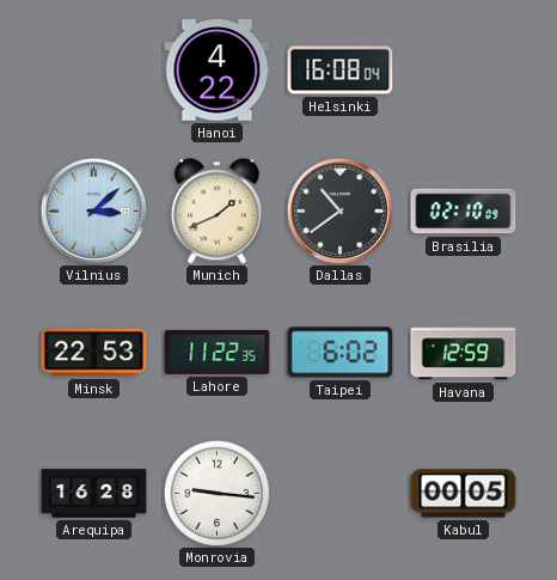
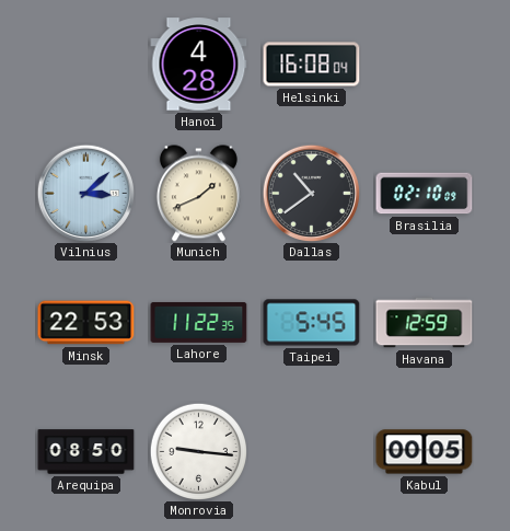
Hanoi: 4:22 -> 4:28 (199, 65)
Taipei: 6:02 -> 5:45 (312, 323)
Arequipa: 16:28 -> 08:50 (86, 452)
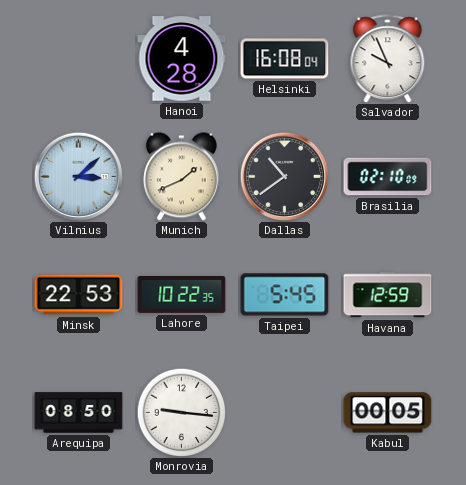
Salvador: none -> 9:56 (388, 59)
Lahore: 11:22 -> 10:22 (182, 294)
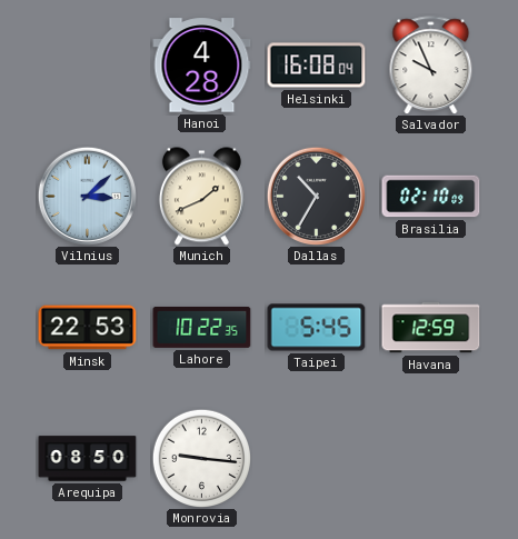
Dallas: 10:39 -> 10:35 (316, 196)
Kabul: 00:05 -> none (388, 413)
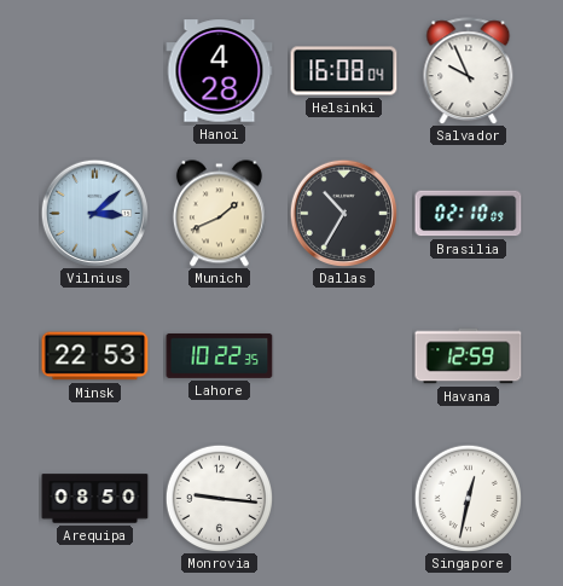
Taipei: 5:45 -> none (317, 328)
Singapore: none -> 12:32 (468, 498)
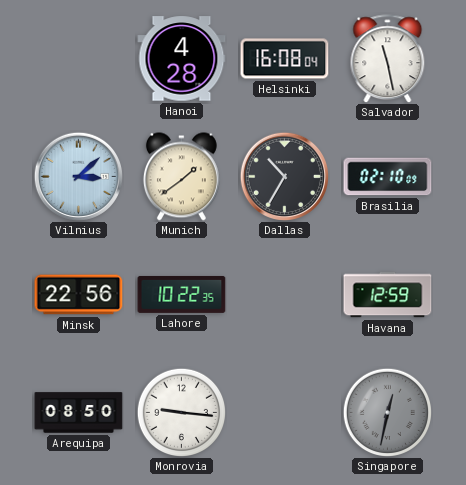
Salvador: 9:56 -> 11:28 (388, 59)
Munich: 1:41 -> 1:39 (181, 177)
Minsk: 22:53 -> 22:56 (79, 295)
Singapore dial: white -> grey (387, 412)
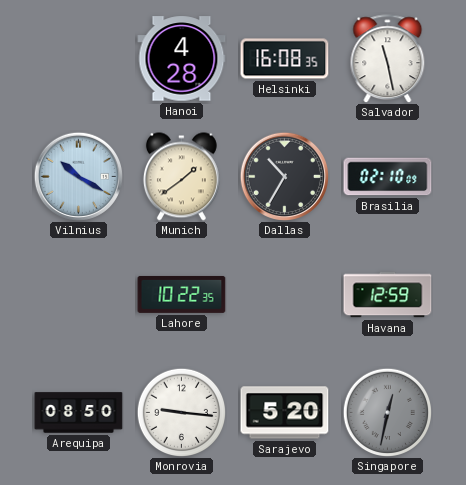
Helsinki: 16:08:04 -> 16:08:35 (285, 59)
Vilnius: 3:08 -> 10:20 (78, 176)
Minsk: 22:56 -> none (79, 295)
Sarajevo: none -> 5:20 (285, 413)
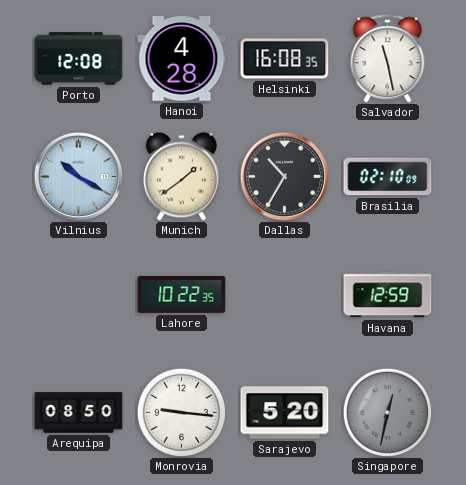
Porto: none -> 12:08 (79, 59)
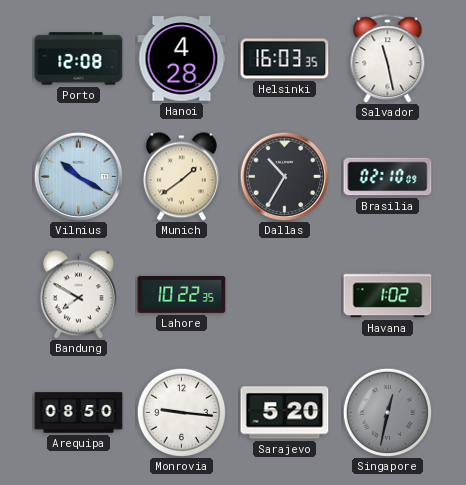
Helsinki: 16:08 -> 16:03 (285, 59)
Bandung: none -> 7:50 (78, 295)
Havana: 12:59 -> 1:02 (388, 295)
